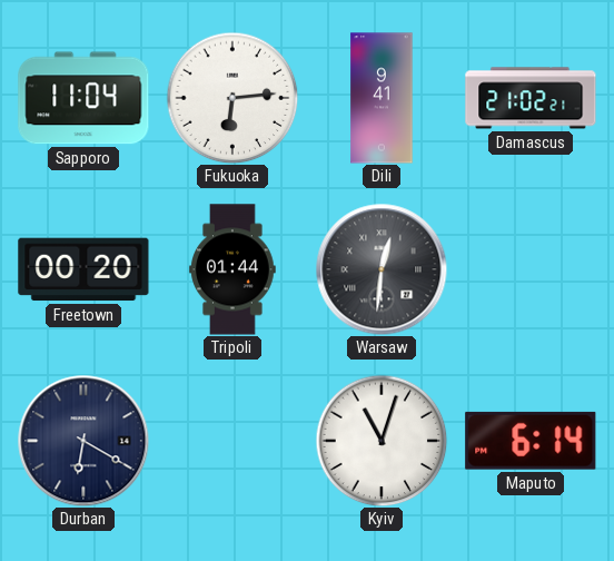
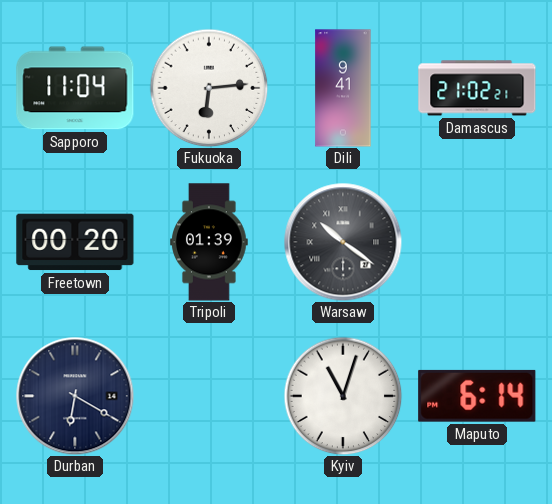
Tripoli: 01:44 -> 01:39 (210, 242)
Warsaw: 12:31 -> 10:21 (343, 242)
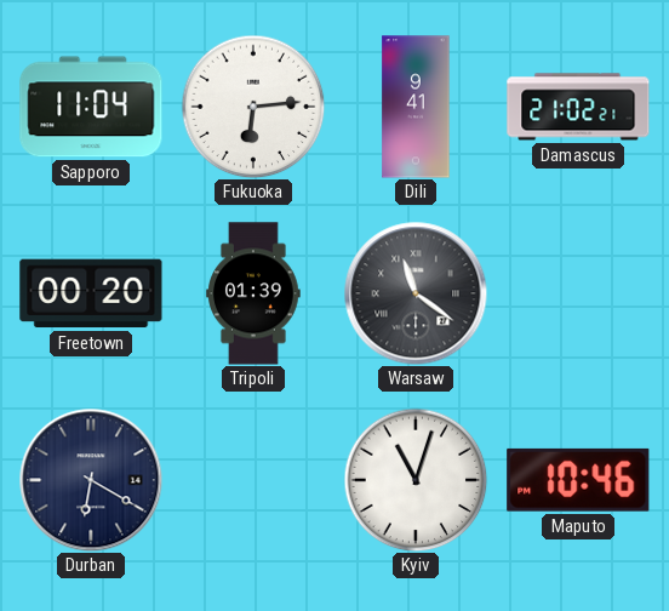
Warsaw: 10:21 -> 11:21 (416, 293)
Maputo: 6:14 -> 10:46 (578, 480)
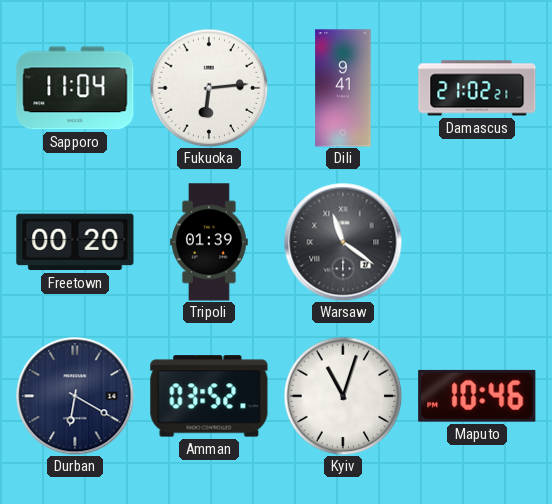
Amman: none -> 03:52 (209, 396)
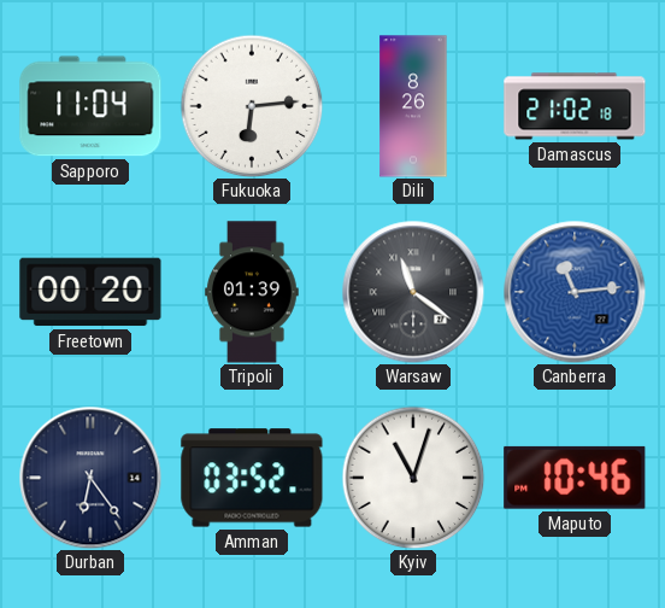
Dili: 9:41 -> 8:26 (413, 106)
Damascus: 21:02:21 -> 21:02:18 (575, 106)
Canberra: none -> 11:14 (575, 292)
Durban: 6:20 -> 6:24 (90, 478)
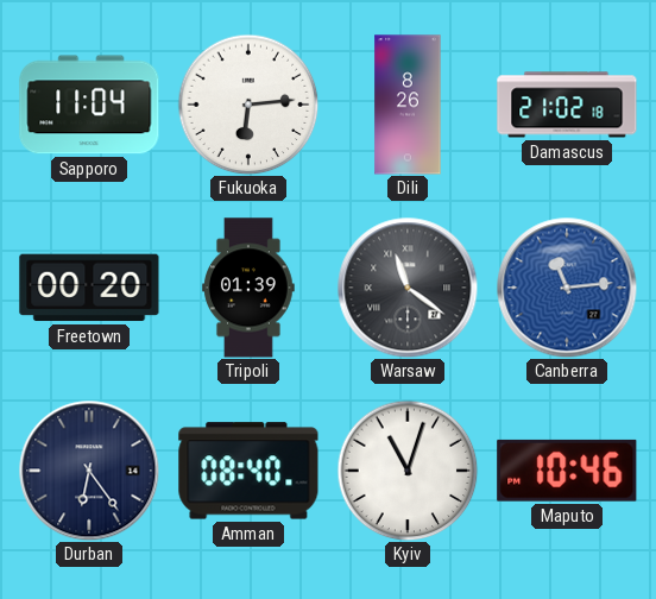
Amman: 03:52 -> 08:40 (248, 471)
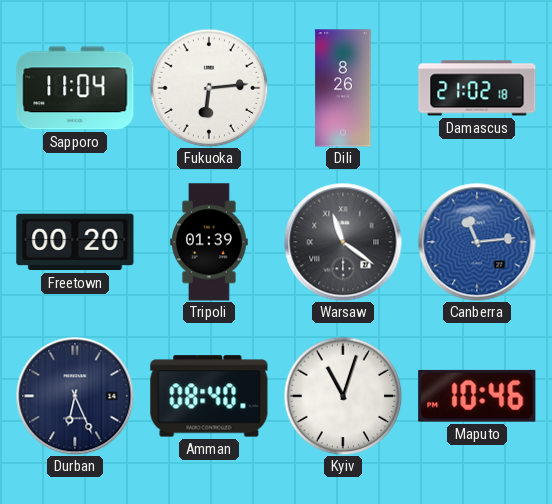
Durban: 6:24 -> 6:26 (75, 396)
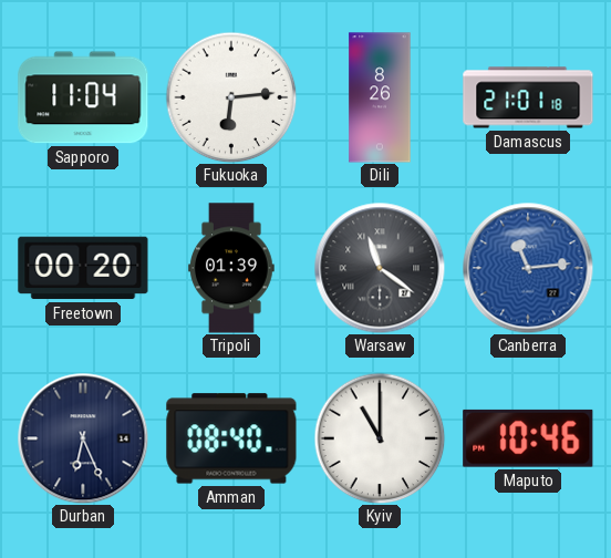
Damascus: 21:02 -> 21:01 (528, 97)
Kyiv: 11:03 -> 11:00 (380, 438)
